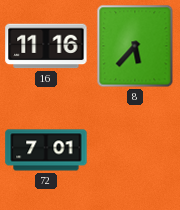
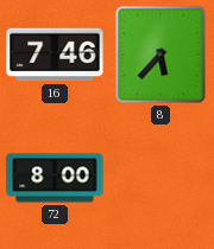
16: 11:16 -> 7:46 (55, 55)
72: 7:01 -> 8:00 (55, 178)
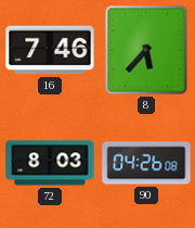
72: 8:00 -> 8:03 (50, 163)
90: none -> 04:26 (146, 163)
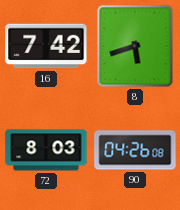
16: 7:46 -> 7:42 (46, 46)
8: 5:37 -> 5:42 (135, 46)
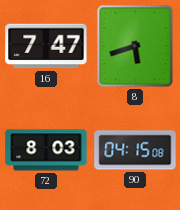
16: 7:42 -> 7:47 (46, 46)
90: 04:26 -> 04:15 (135, 150)
